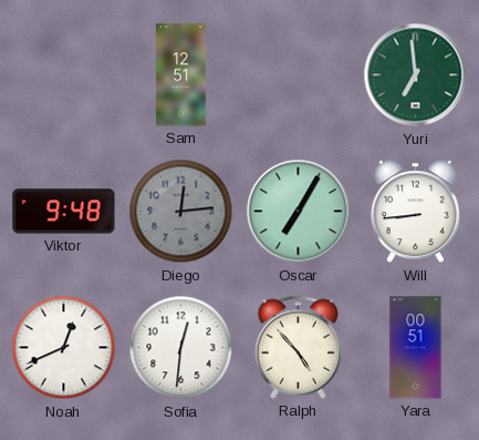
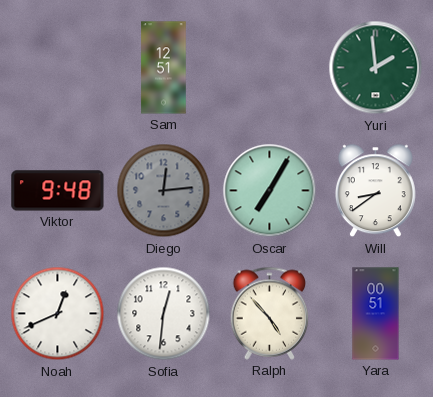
Yuri: 6:59 -> 1:59 (376, 68)
Will: 8:44 -> 8:39 (375, 191)
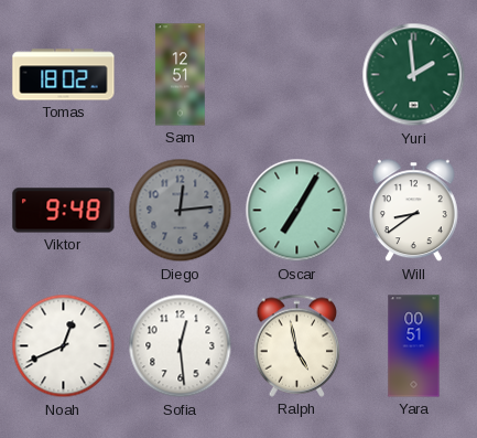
Tomas: none -> 18:02 (64, 75)
Sofia: 12:31 -> 12:29 (181, 346)
Ralph: 4:53 -> 4:58 (297, 345)
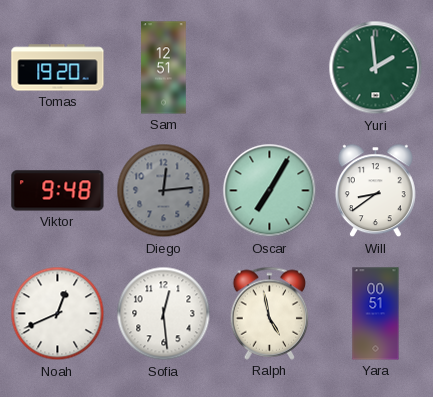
Tomas: 18:02 -> 19:20 (58, 68)
